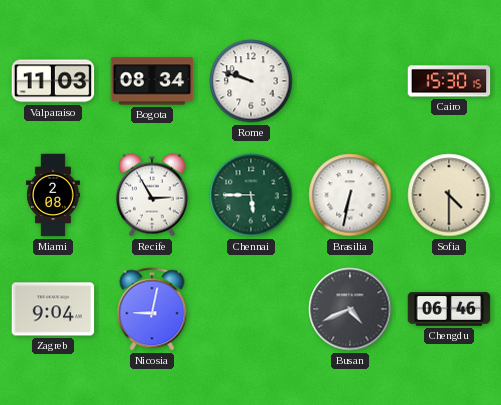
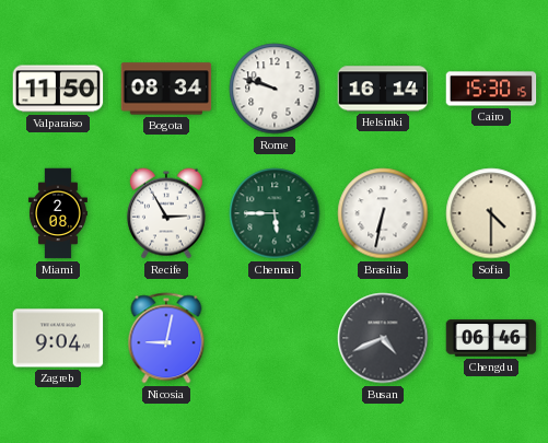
Valparaiso: 11:03 -> 11:50 (58, 89)
Helsinki: none -> 16:14 (383, 89)
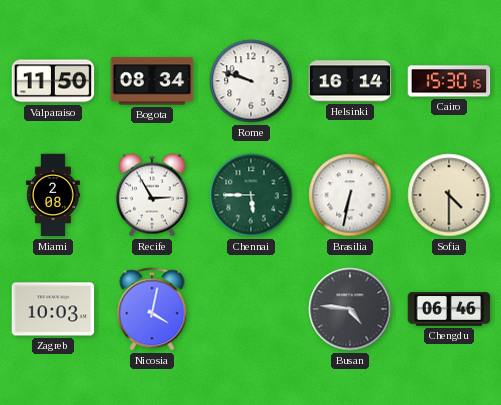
Zagreb: 9:04 -> 10:03 (53, 309)
Nicosia: 9:02 -> 4:02 (152, 309)
Busan: 4:41 -> 4:46 (350, 309)
